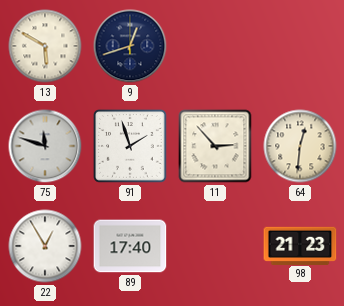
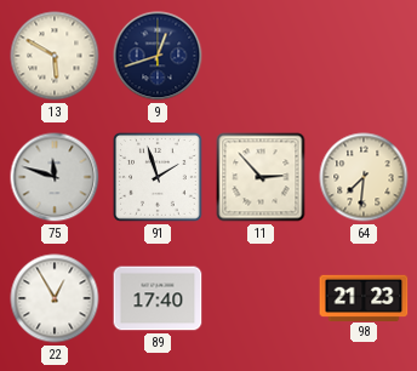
64: 12:31 -> 7:31 (364, 177)
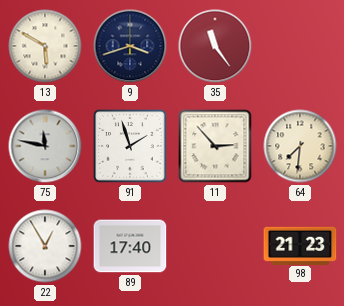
9: 12:42 -> 3:42 (130, 46)
35: none -> 11:24 (215, 46)
75: 11:48 -> 11:47 (45, 146)
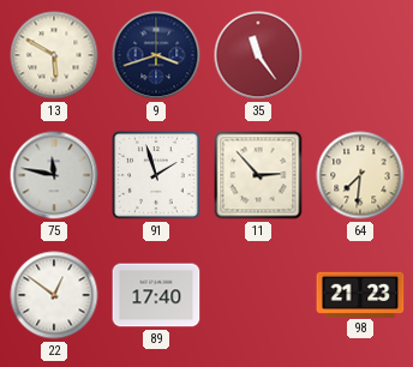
22: 12:55 -> 12:51 (54, 295)
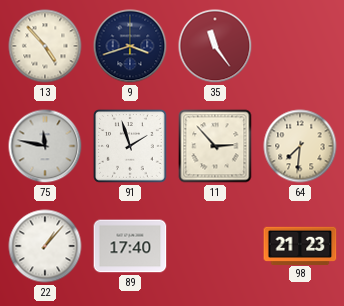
13: 5:50 -> 4:53 (45, 46)
22: 12:51 -> 1:07 (45, 246)
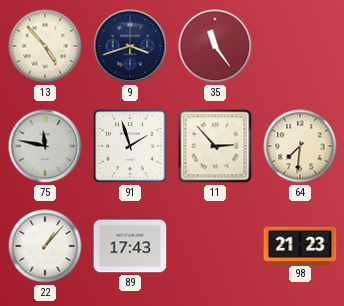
89: 17:40 -> 17:43 (130, 246)
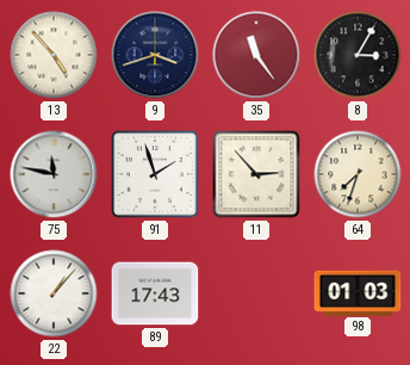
8: none -> 3:05 (358, 55)
64: 7:31 -> 7:33 (358, 174)
98: 21:23 -> 01:03 (358, 292)
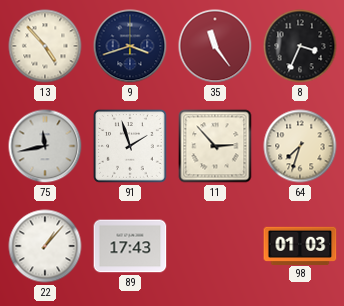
8: 3:05 -> 3:34 (300, 46)
75: 11:47 -> 11:43 (45, 146)
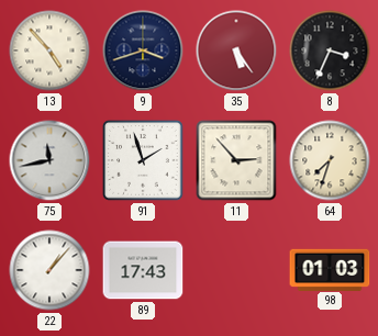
35: 11:24 -> 5:24 (236, 51)
